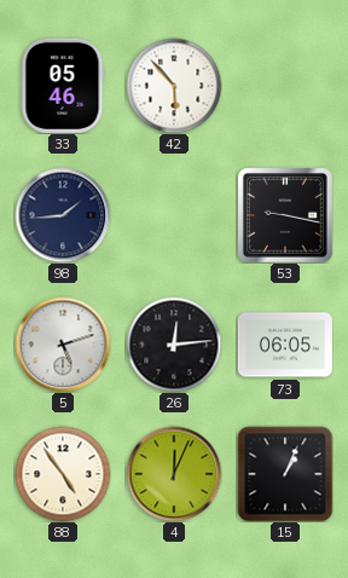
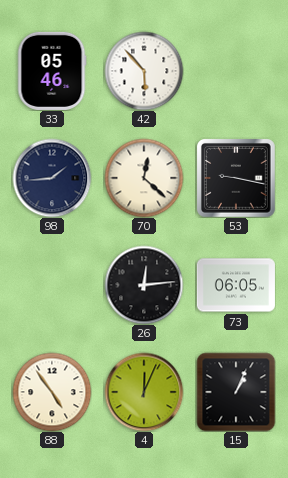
70: none -> 12:22 (144, 178)
5: 5:12 -> none (63, 345)
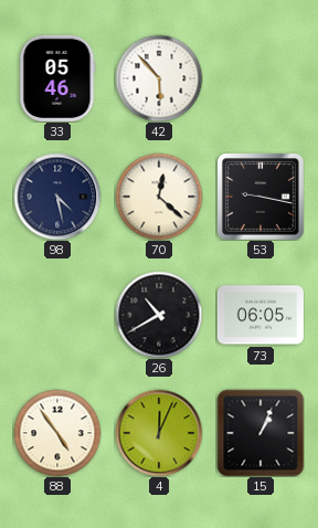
98: 1:44 -> 4:28 (57, 197)
26: 12:14 -> 10:40 (159, 315)
